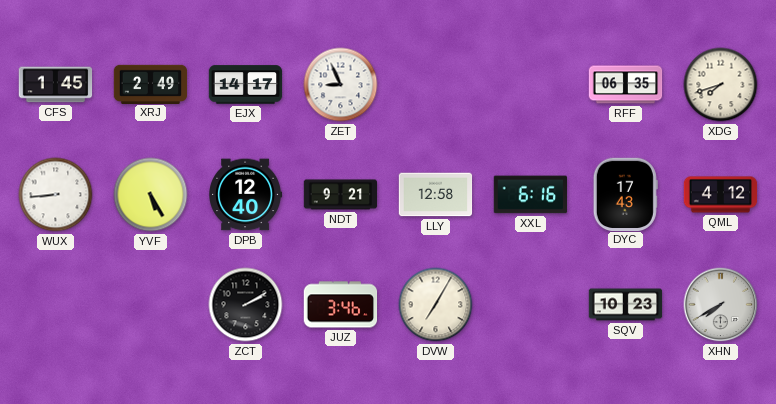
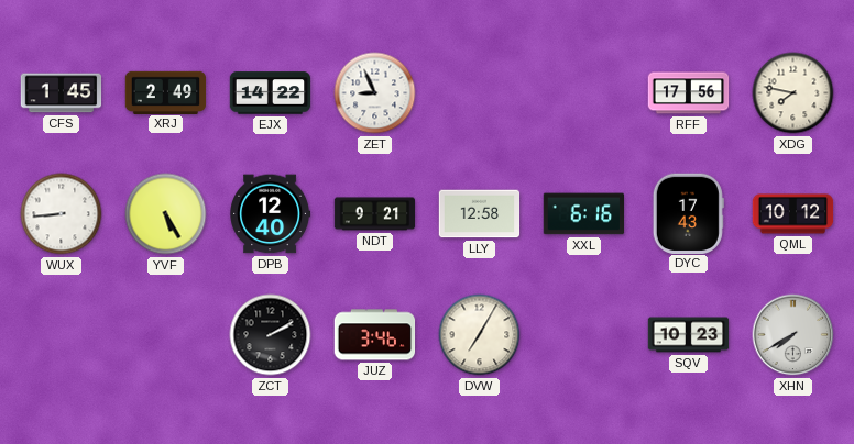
EJX: 14:17 -> 14:22 (271, 93)
RFF: 06:35 -> 17:56 (689, 93)
XDG: 7:42 -> 7:47 (793, 93)
QML: 4:12 -> 10:12 (793, 214)
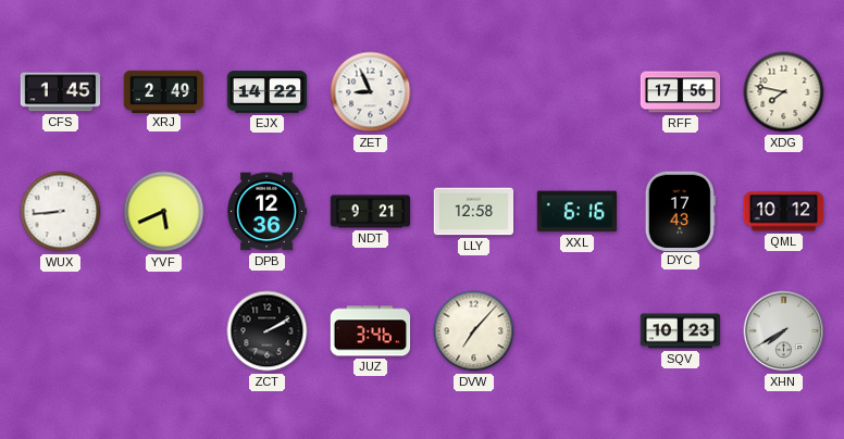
YVF: 5:25 -> 5:41 (164, 212)
DPB: 12:40 -> 12:36 (268, 212)
DVW: 7:05 -> 7:07 (474, 331)
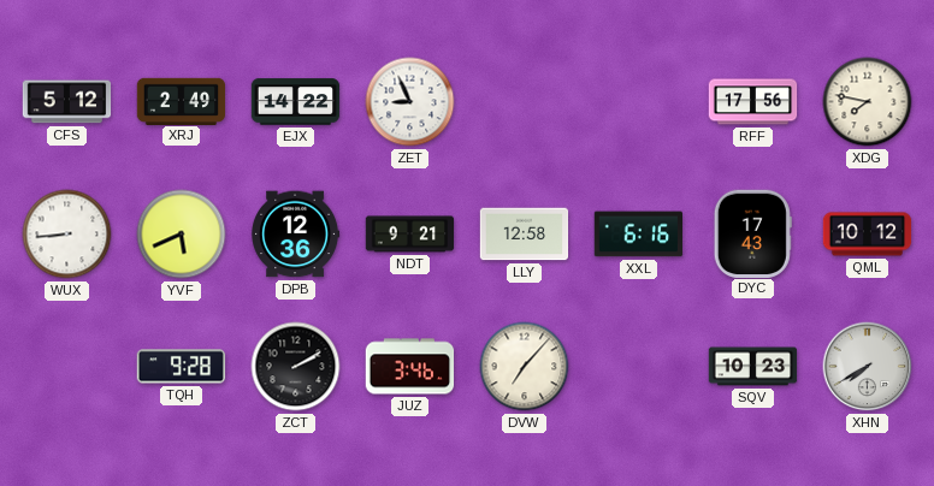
CFS: 1:45 -> 5:12 (67, 102)
TQH: none -> 9:28 (182, 367)
